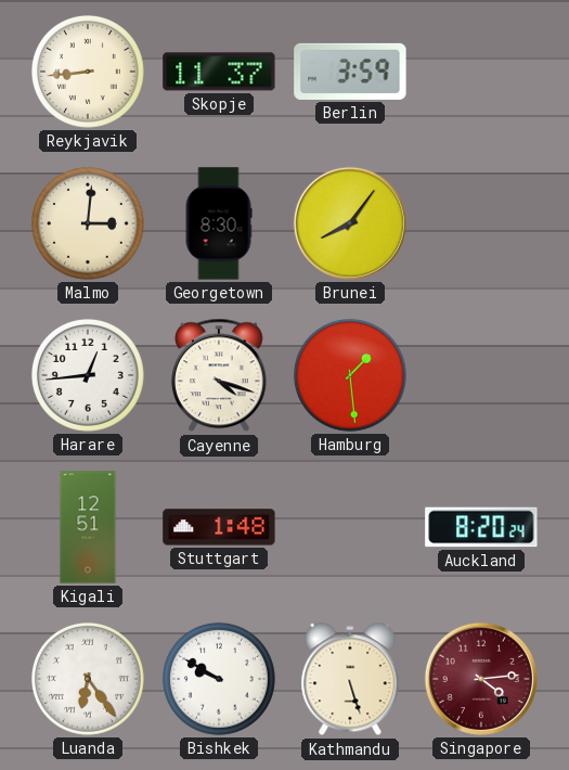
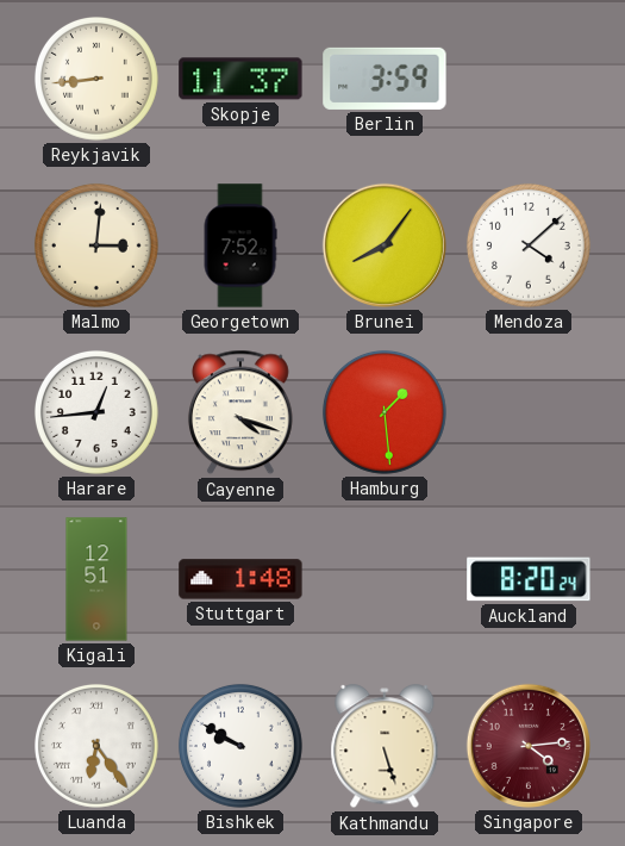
Georgetown: 8:30 -> 7:52 (240, 245)
Mendoza: none -> 4:08 (529, 245)
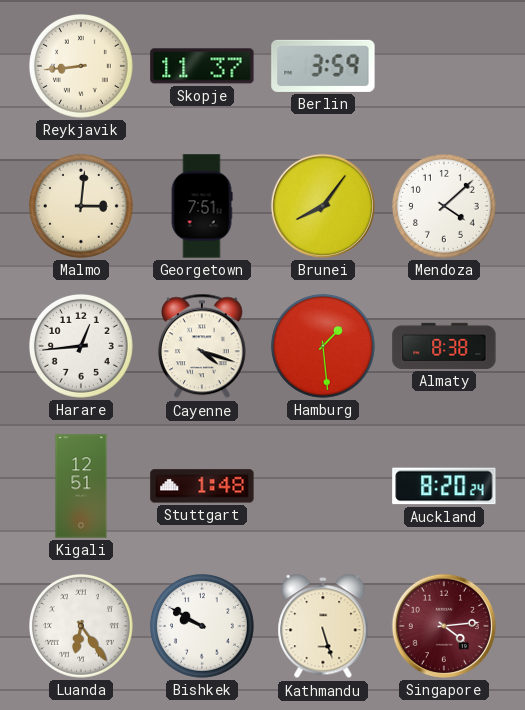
Georgetown: 7:52 -> 7:51 (202, 206)
Almaty: none -> 8:38 (444, 346)
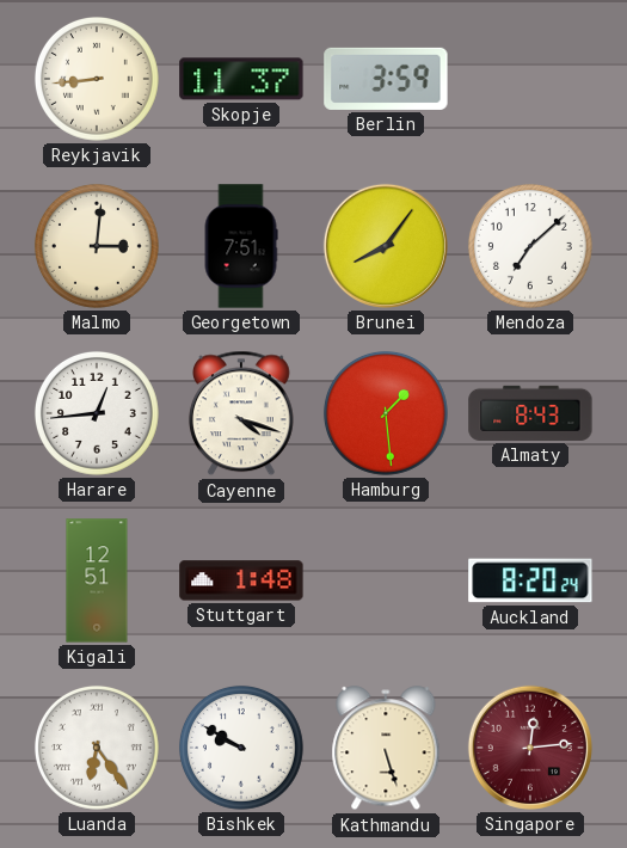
Mendoza: 4:08 -> 7:08 (530, 246)
Almaty: 8:38 -> 8:43 (530, 413)
Singapore: 4:14 -> 12:14 (530, 748)
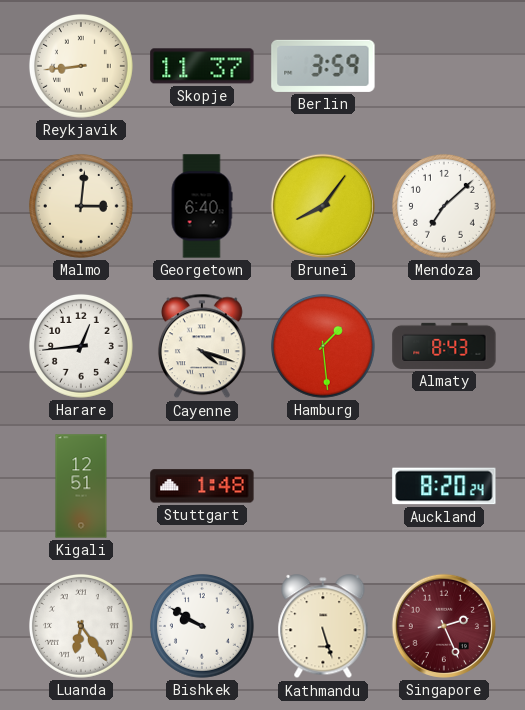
Georgetown: 7:51 -> 6:40 (202, 206)
Singapore: 12:14 -> 2:26 (444, 626)
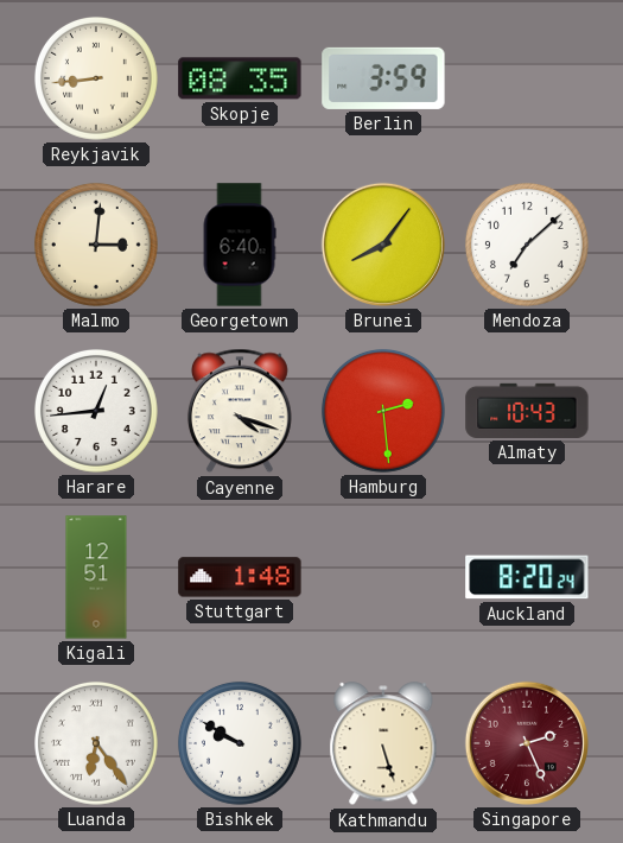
Skopje: 11:37 -> 08:35 (240, 78)
Hamburg: 1:29 -> 2:29 (383, 411)
Almaty: 8:43 -> 10:43 (527, 411)
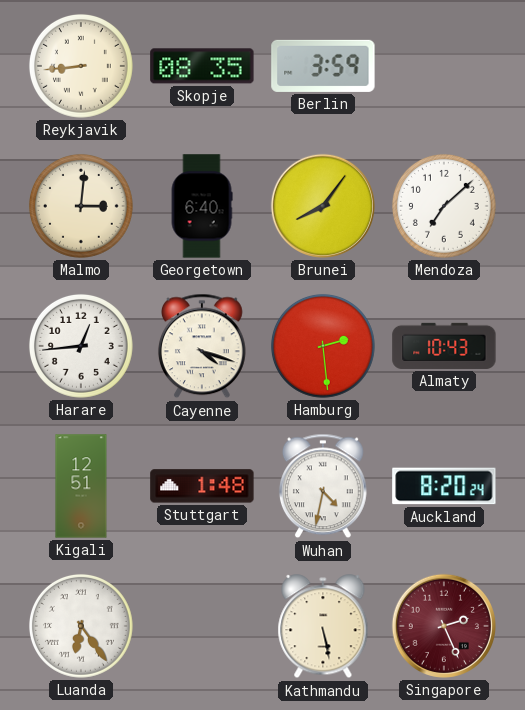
Wuhan: none -> 4:32 (323, 486)
Bishkek: 9:50 -> none (240, 743)
Kathmandu: 5:27 -> 5:28 (323, 627)
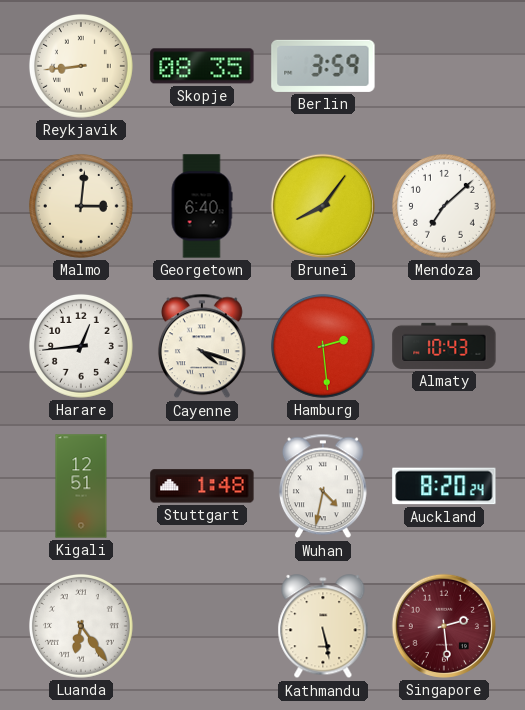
Singapore: 2:26 -> 2:29 (444, 626)
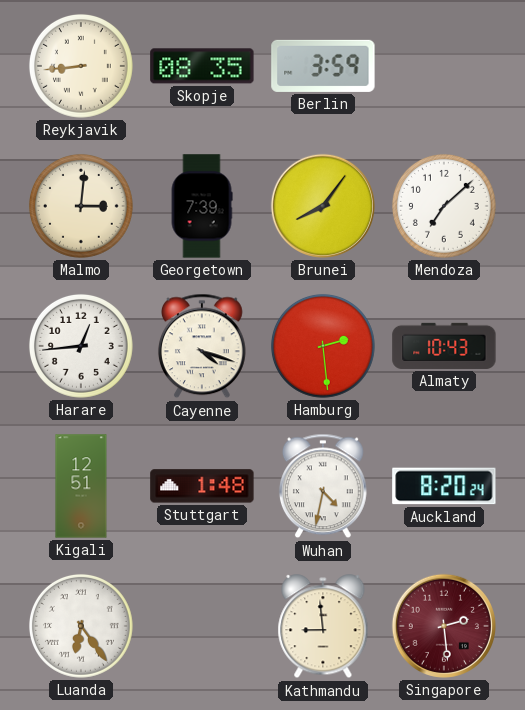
Georgetown: 6:40 -> 7:39 (202, 206)
Kathmandu: 5:28 -> 8:59 (323, 627)
